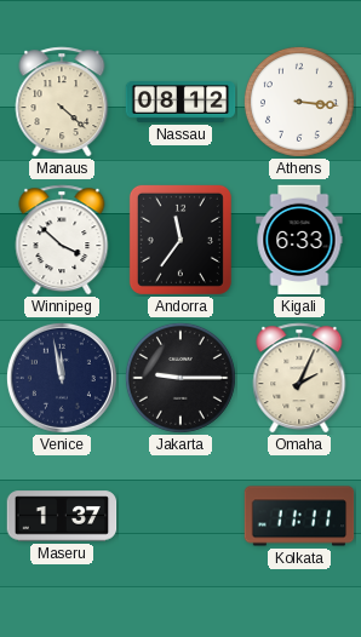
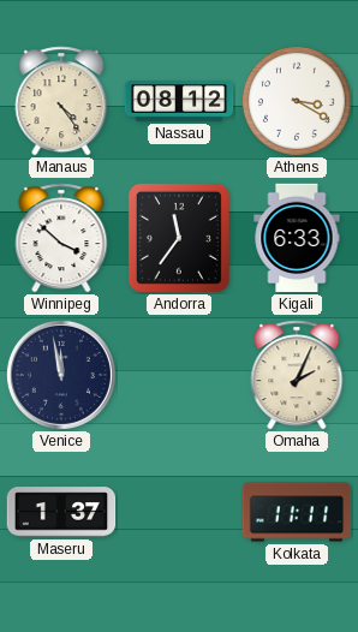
Manaus: 4:22 -> 4:24 (61, 101)
Athens: 3:16 -> 3:20 (297, 101)
Jakarta: 9:15 -> none (180, 378)
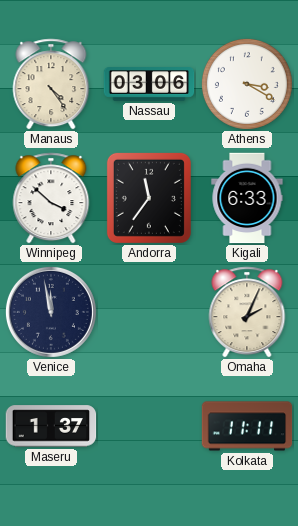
Nassau: 08:12 -> 03:06 (149, 84)
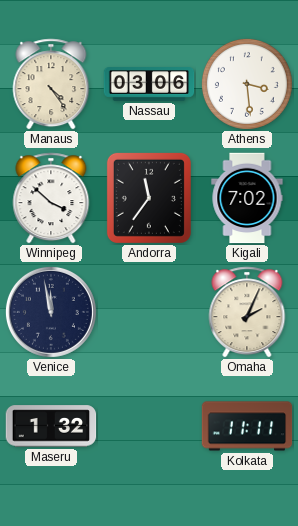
Athens: 3:20 -> 3:29 (247, 84)
Kigali: 6:33 -> 7:02 (247, 198)
Maseru: 1:37 -> 1:32 (51, 426)
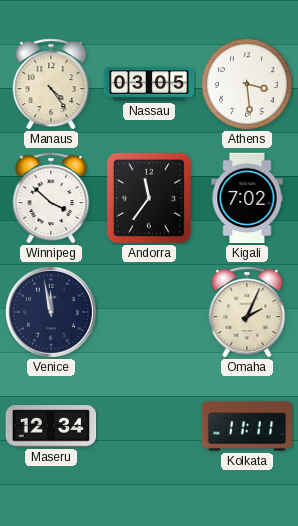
Nassau: 03:06 -> 03:05 (149, 84)
Maseru: 1:32 -> 12:34 (51, 426)
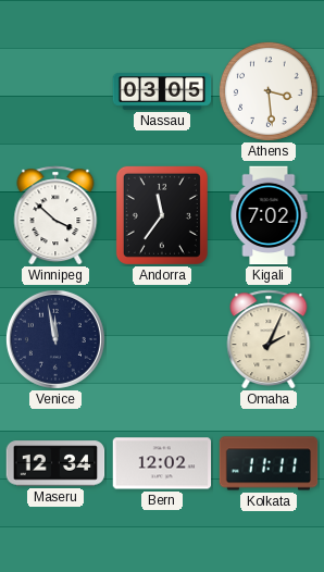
Manaus: 4:24 -> none (51, 84)
Bern: none -> 12:02 (162, 463)
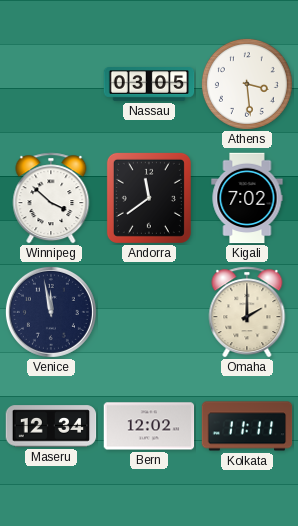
Andorra: 11:36 -> 11:39 (149, 198)
Omaha: 2:04 -> 2:00 (247, 312)
